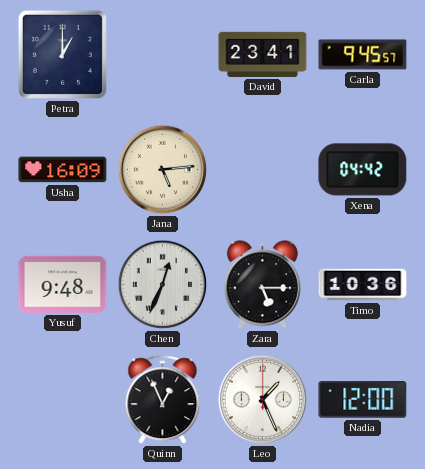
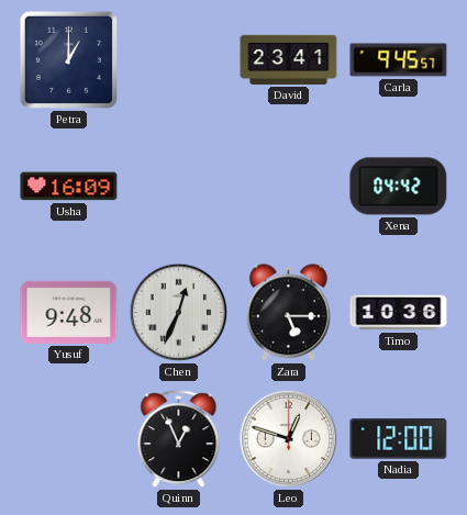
Jana: 5:14 -> none (163, 170)
Leo: 1:26 -> 12:48 (289, 439)
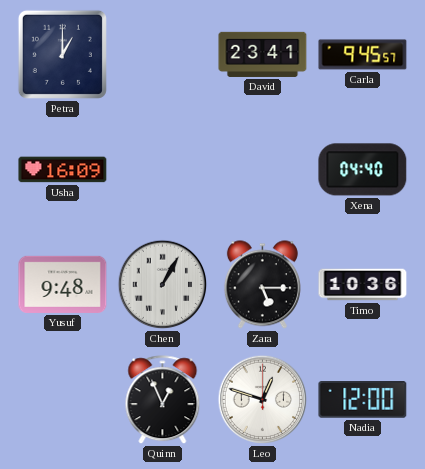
Xena: 04:42 -> 04:40 (363, 170)
Chen: 12:34 -> 1:05 (163, 285)
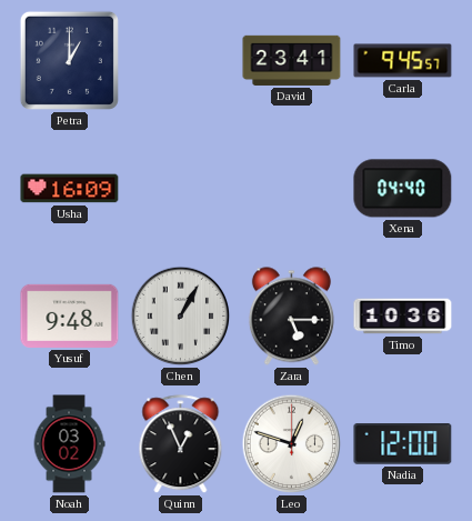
Noah: none -> 03:02 (69, 444)
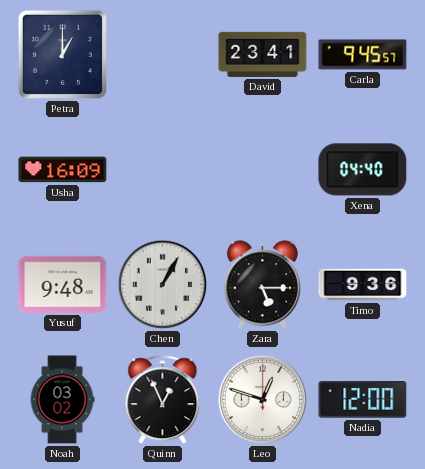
Timo: 10:36 -> 9:36 (363, 285)
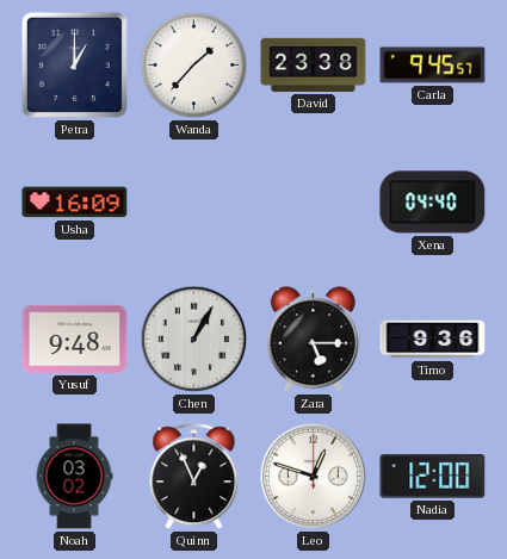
Wanda: none -> 1:37 (194, 66)
David: 23:41 -> 23:38 (314, 64)
